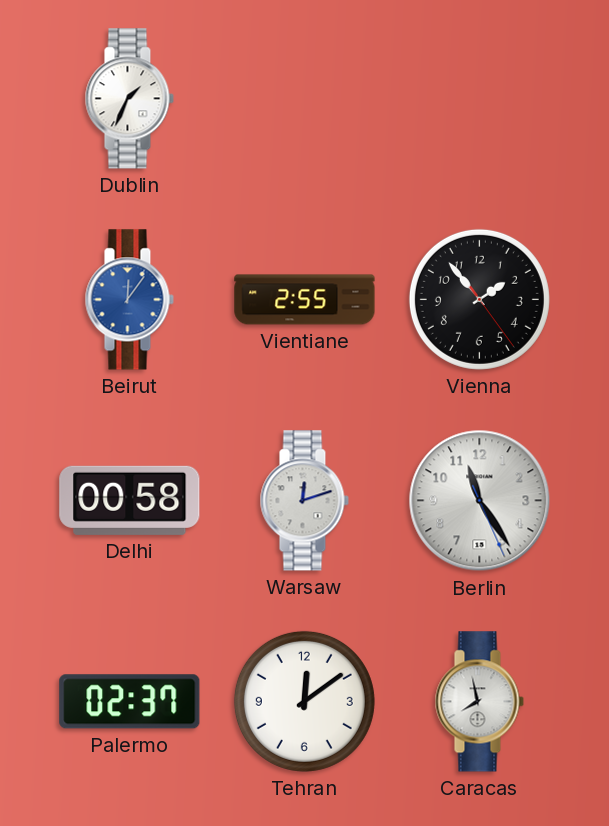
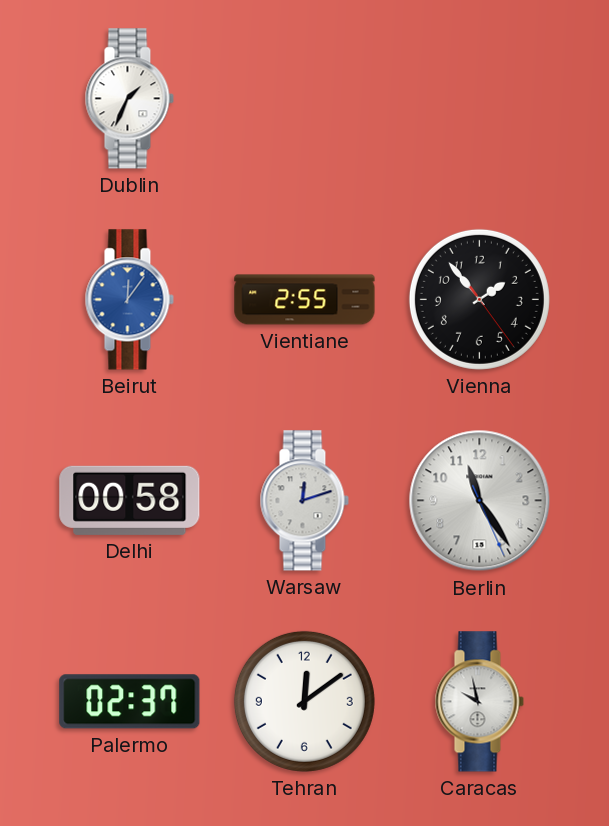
Caracas: 7:58 -> 9:58 (479, 702)
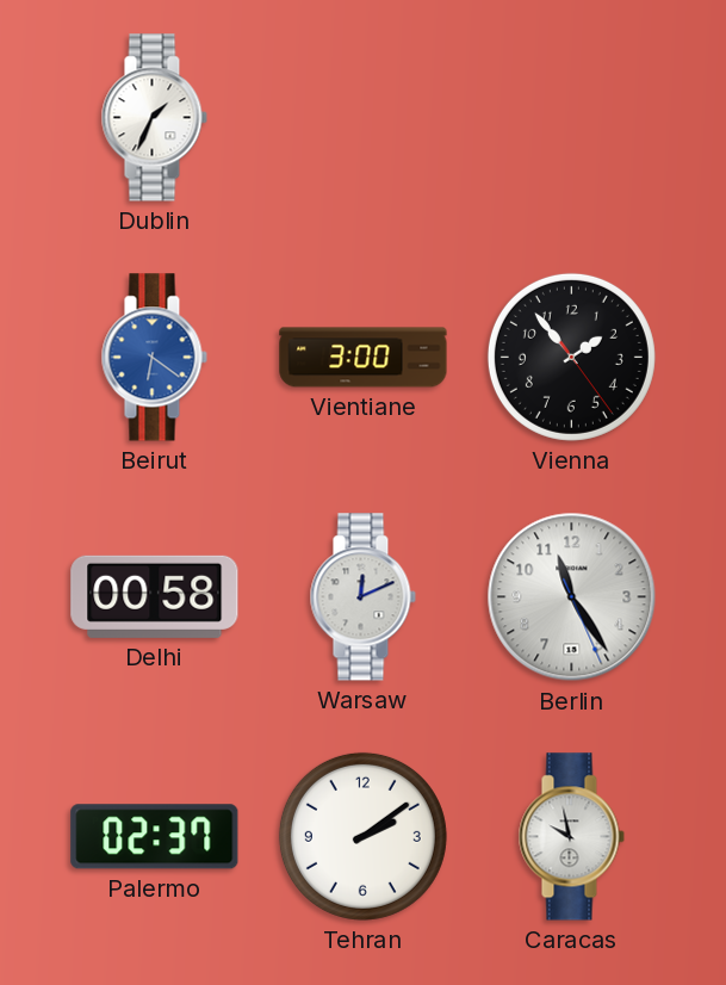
Beirut: 12:06 -> 6:21 (154, 358)
Vientiane: 2:55 -> 3:00 (364, 358)
Warsaw: 12:12 -> 12:11 (362, 597)
Tehran: 12:09 -> 2:09 (362, 836)
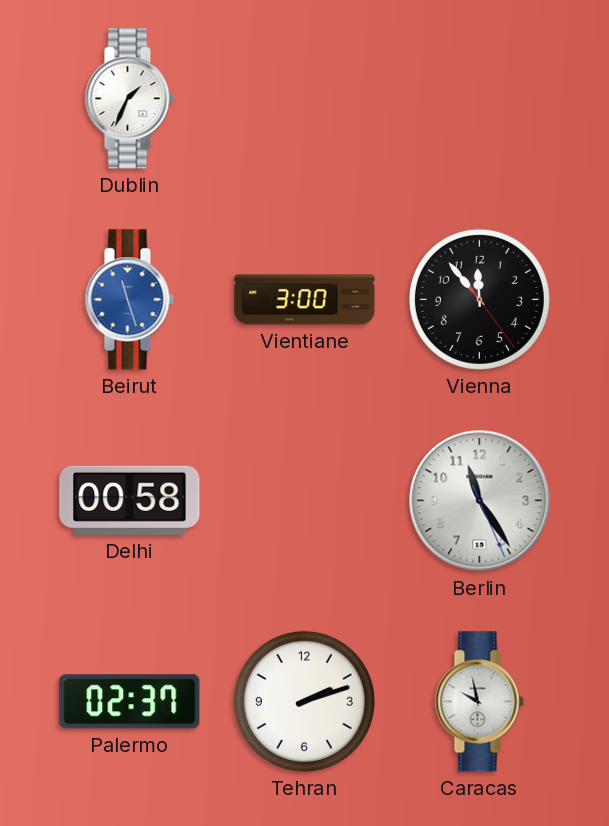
Beirut: 6:21 -> 11:27 (129, 300)
Vienna: 1:53 -> 11:53 (479, 299)
Warsaw: 12:11 -> none (362, 597)
Tehran: 2:09 -> 2:12 (304, 701)
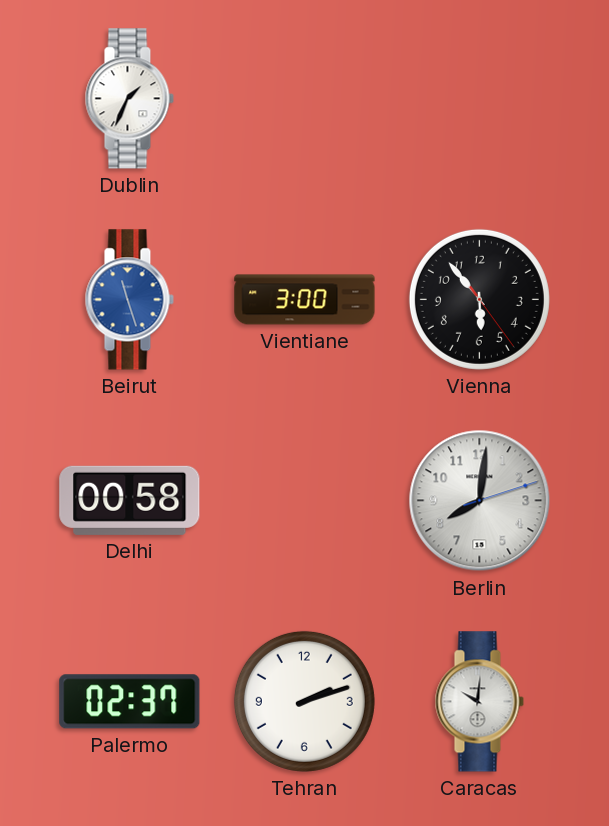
Vienna: 11:53 -> 5:53 (479, 299)
Berlin: 11:24 -> 8:01 (480, 501)
Caracas: 9:58 -> 10:01 (479, 702)
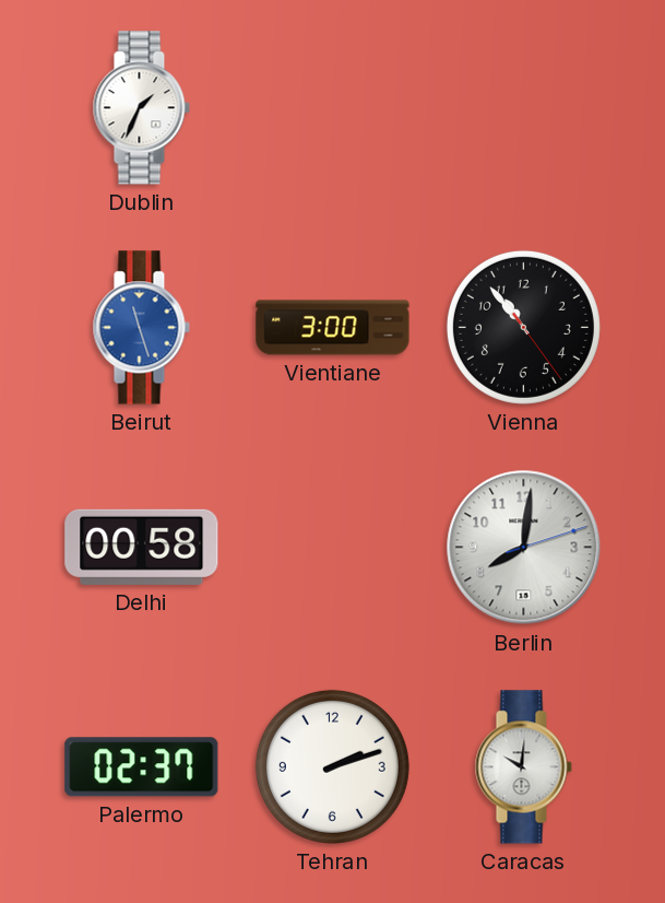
Vienna: 5:53 -> 10:53 (523, 327)
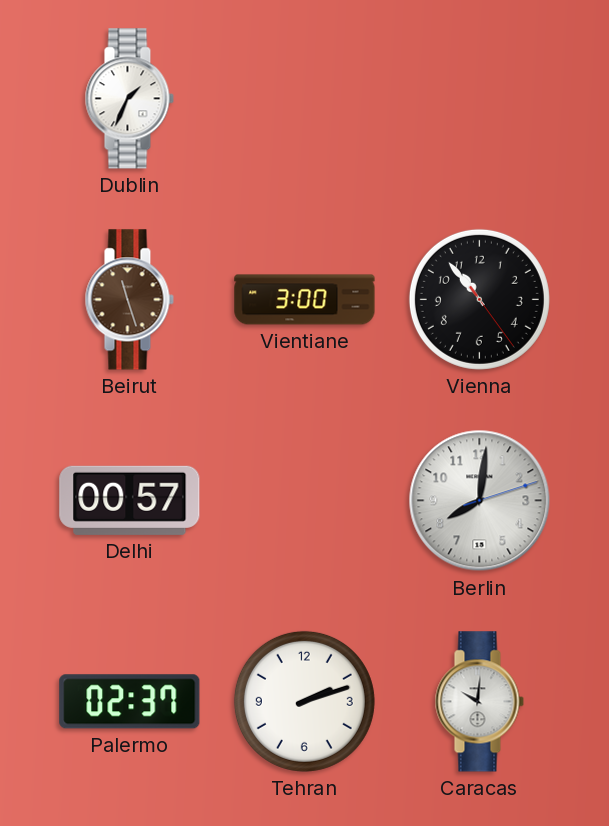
Beirut dial: blue -> brown (129, 300)
Delhi: 00:58 -> 00:57 (130, 500)
